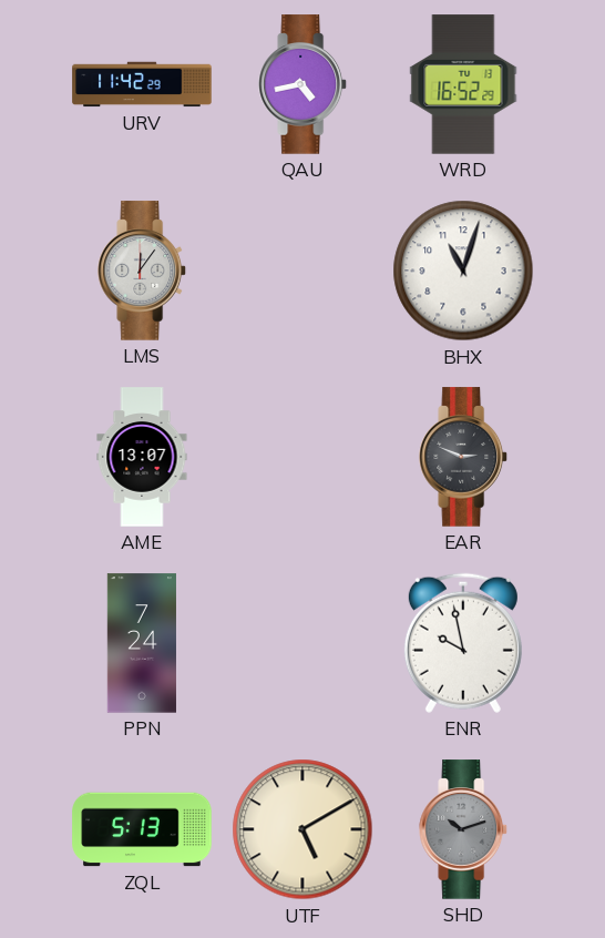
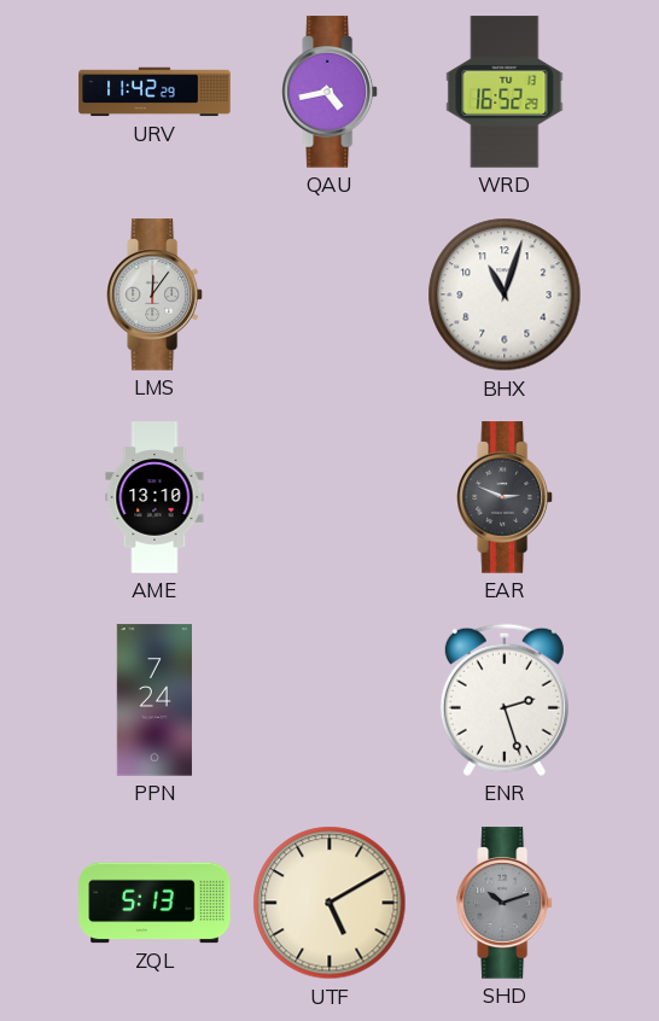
AME: 13:07 -> 13:10 (154, 497)
ENR: 9:58 -> 2:27 (505, 700)
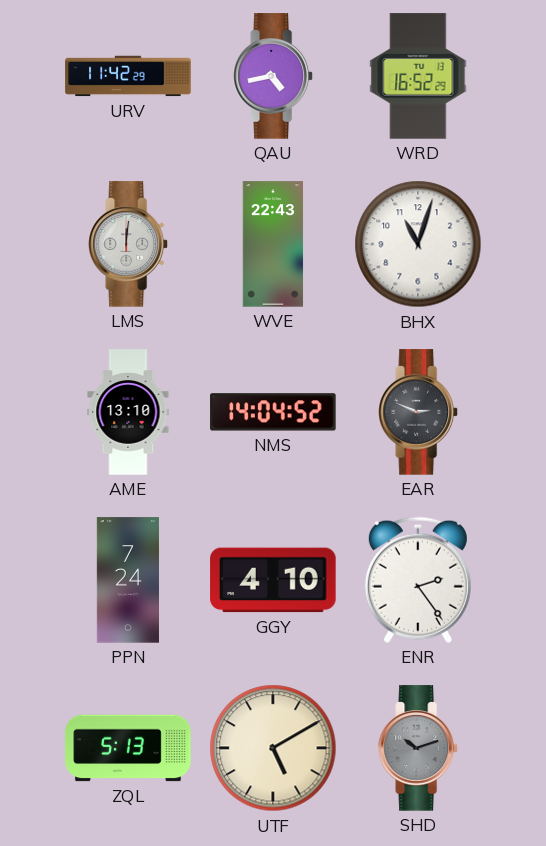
LMS: 12:06 -> 12:01 (129, 244)
WVE: none -> 22:43 (273, 244)
NMS: none -> 14:04 (273, 412)
GGY: none -> 4:10 (273, 580)
ENR: 2:27 -> 2:24 (418, 580)
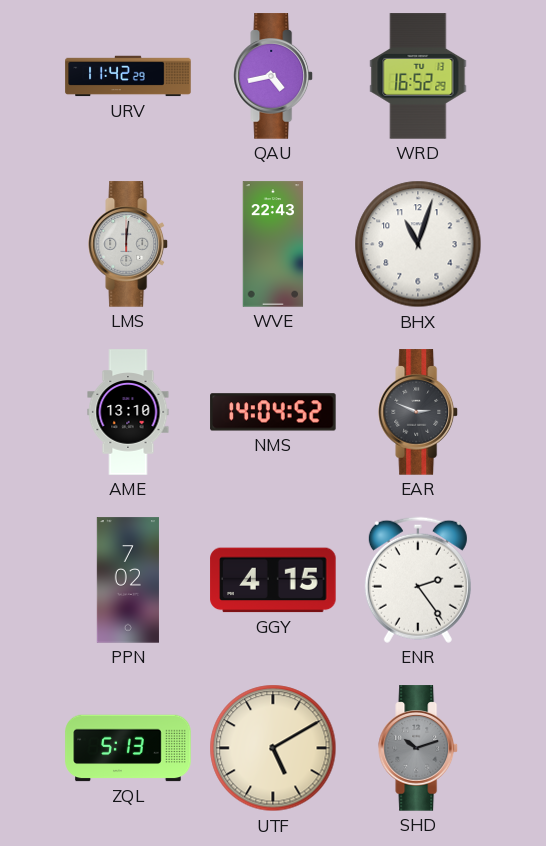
PPN: 7:24 -> 7:02 (127, 580)
GGY: 4:10 -> 4:15 (273, 580)
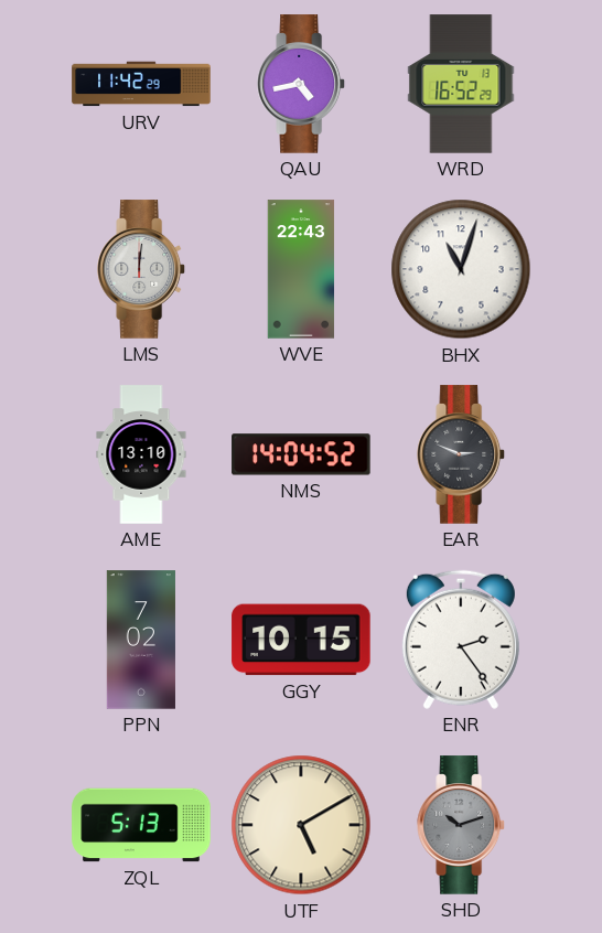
GGY: 4:15 -> 10:15 (301, 640)
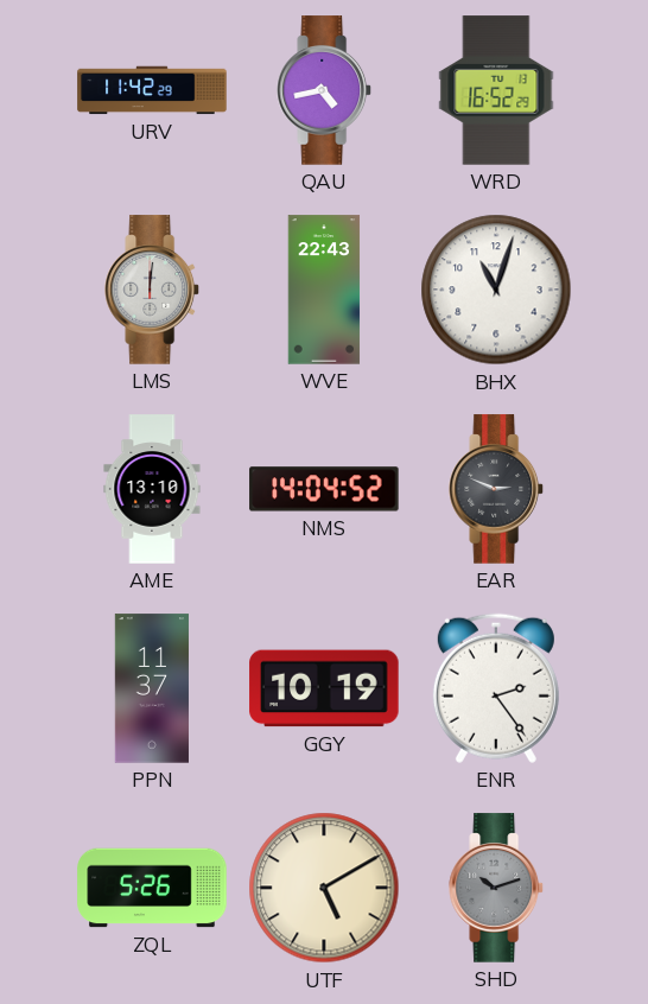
PPN: 7:02 -> 11:37 (151, 688)
GGY: 10:15 -> 10:19 (324, 688)
ZQL: 5:13 -> 5:26 (152, 888)
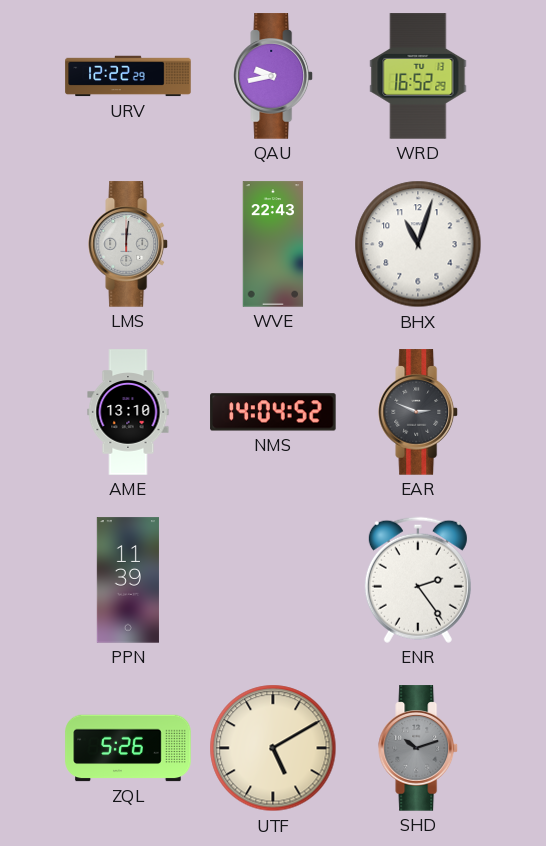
URV: 11:42 -> 12:22 (128, 76)
QAU: 4:43 -> 9:43 (274, 76)
PPN: 11:37 -> 11:39 (127, 580)
GGY: 10:19 -> none (324, 688)
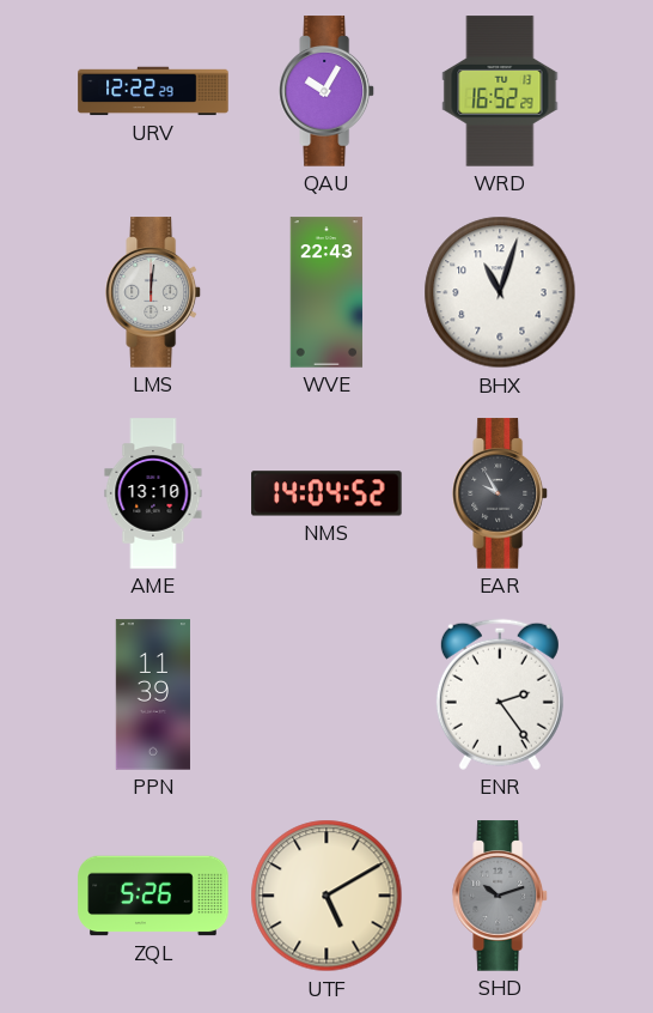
QAU: 9:43 -> 10:05 (328, 91)
EAR: 2:49 -> 9:55 (501, 493)
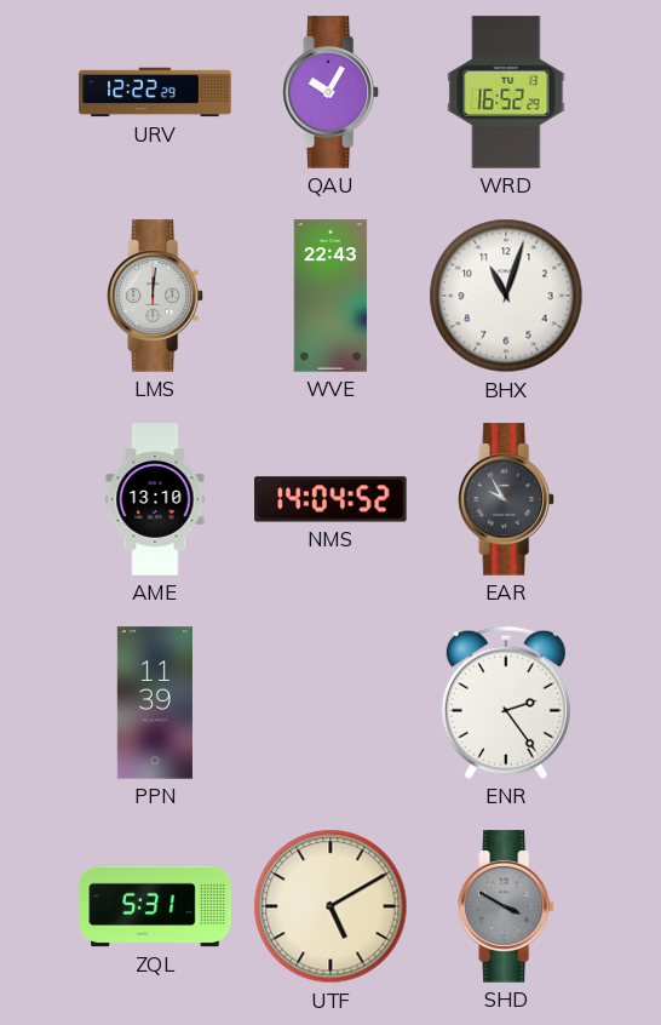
ZQL: 5:26 -> 5:31 (155, 906)
SHD: 10:12 -> 3:50 (507, 906)
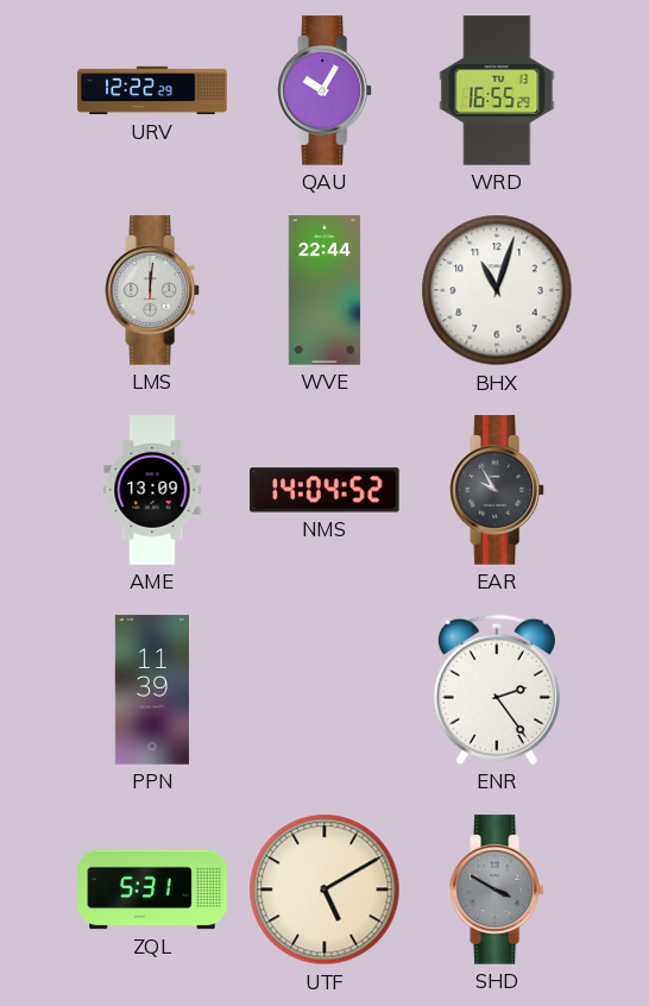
WRD: 16:52 -> 16:55 (497, 90)
WVE: 22:43 -> 22:44 (324, 290)
AME: 13:10 -> 13:09 (152, 490)
